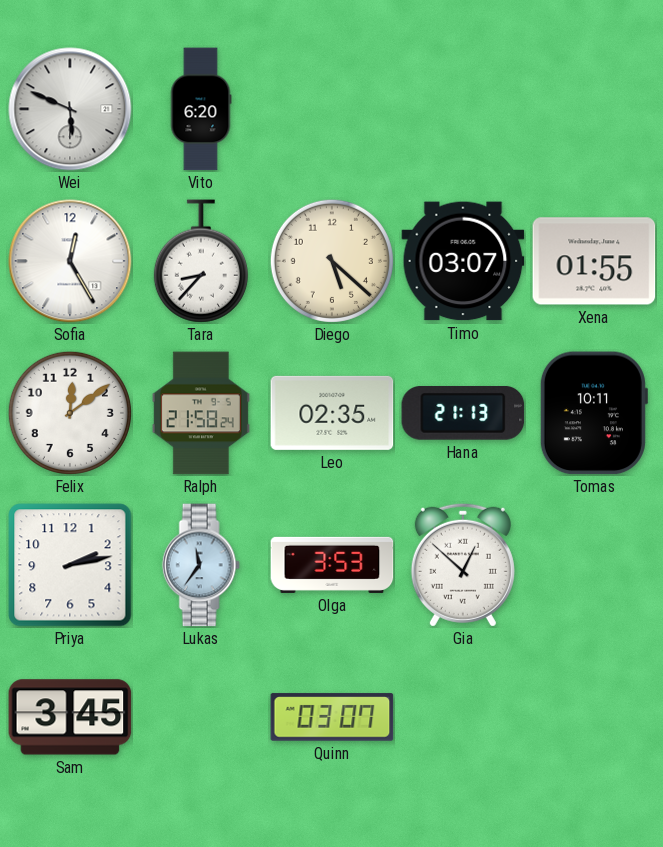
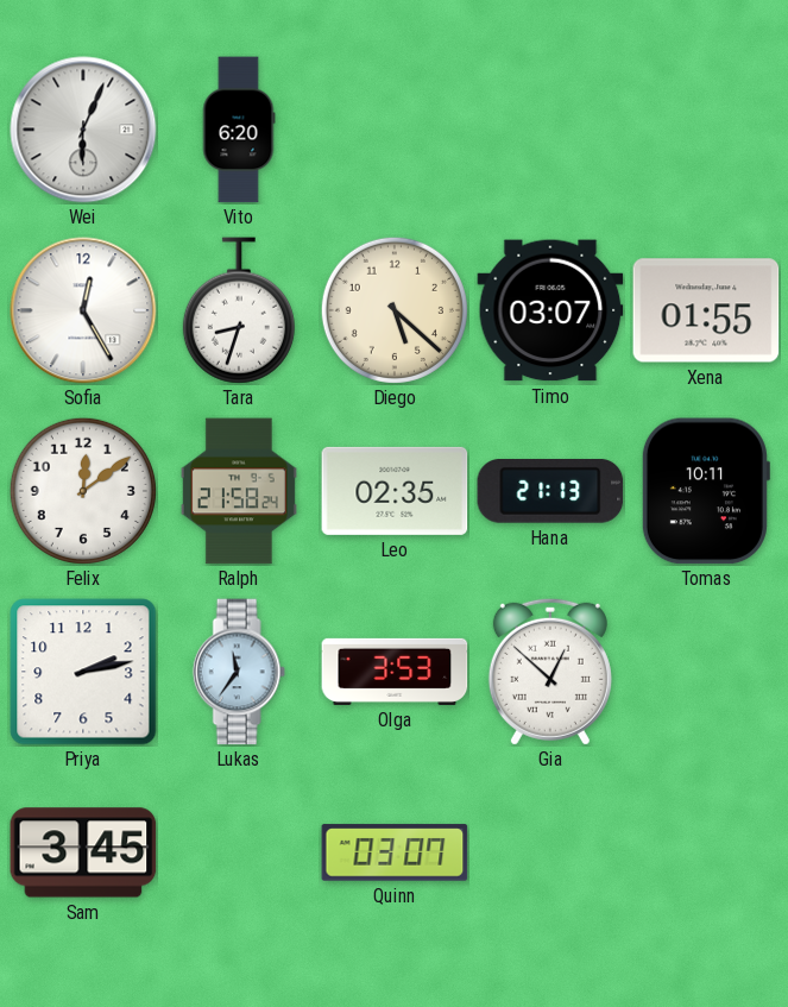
Wei: 5:49 -> 6:04 (83, 130)
Tara: 8:37 -> 8:33 (239, 310)
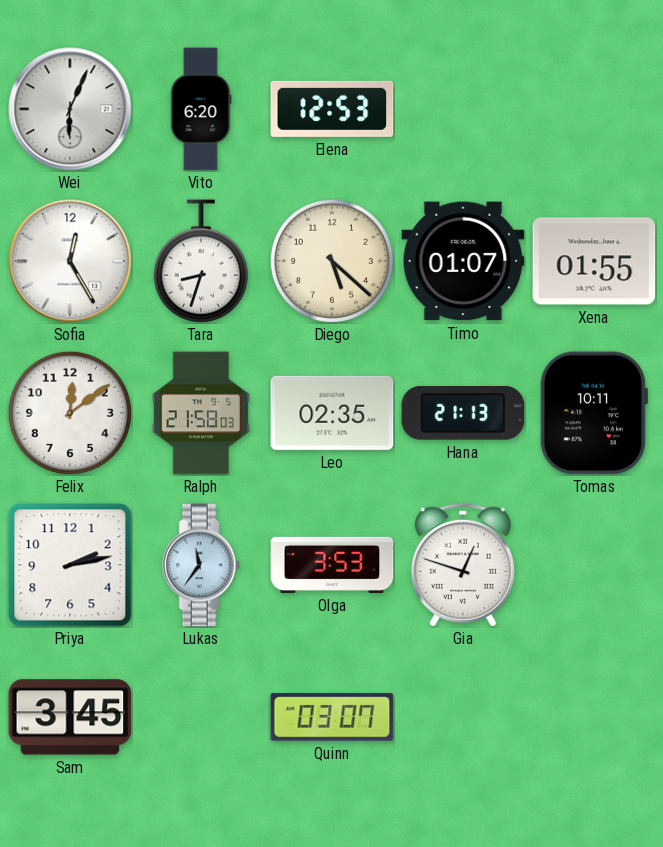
Elena: none -> 12:53 (332, 109)
Timo: 03:07 -> 01:07 (463, 261)
Ralph: 21:58:24 -> 21:58:03 (201, 413)
Gia: 12:52 -> 12:48 (463, 565)
